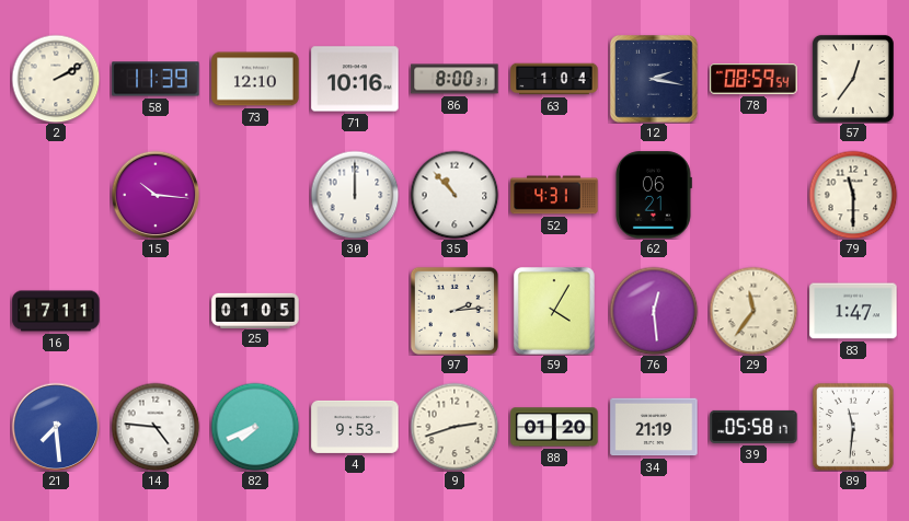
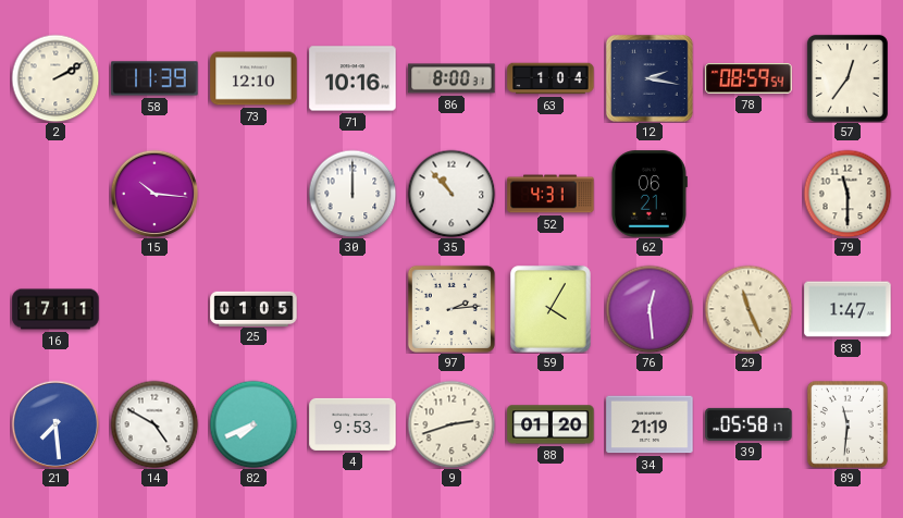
29: 11:36 -> 11:26 (749, 309)
14: 4:46 -> 4:50 (154, 424)
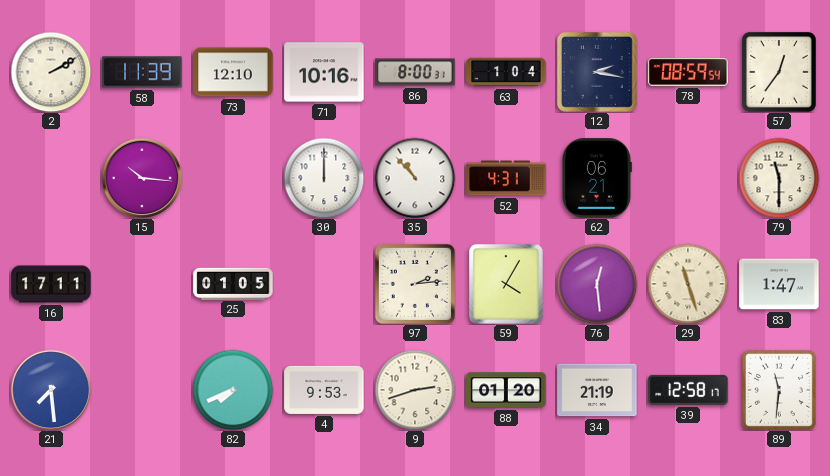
29: 11:26 -> 11:27 (688, 284)
14: 4:50 -> none (154, 424)
39: 05:58 -> 12:58 (688, 390)
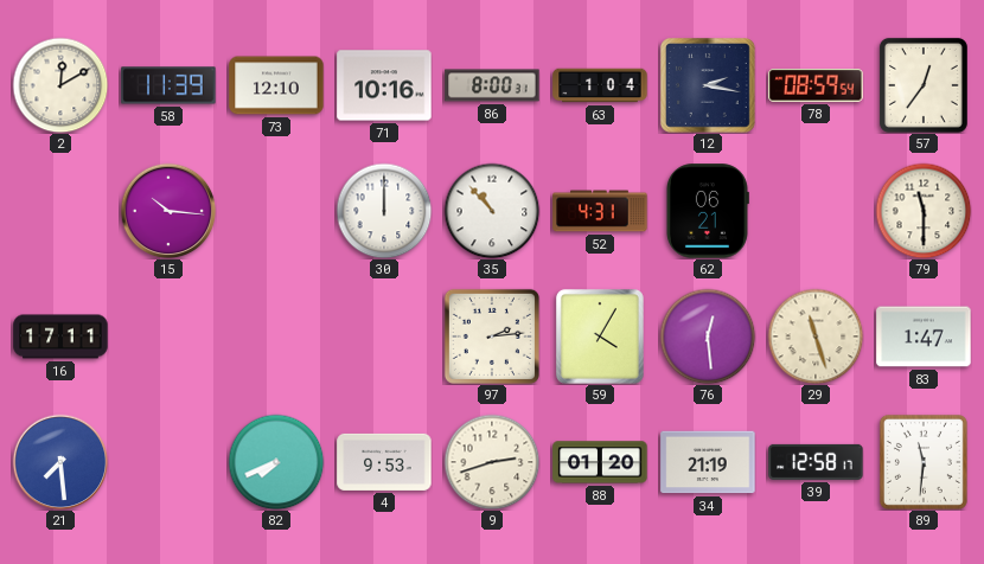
2: 2:10 -> 12:10 (60, 85)
25: 01:05 -> none (233, 283)
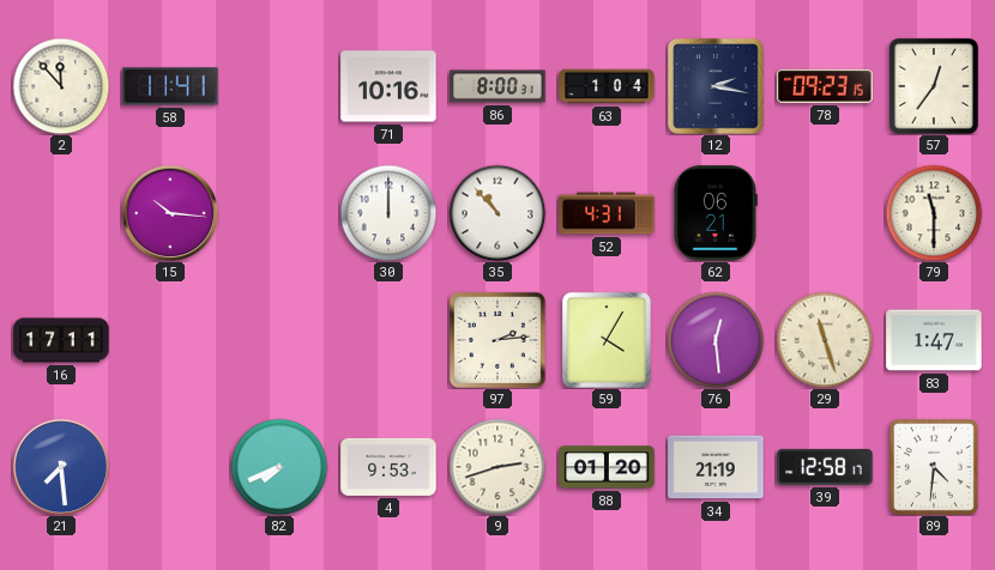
2: 12:10 -> 11:53 (61, 86)
58: 11:39 -> 11:41 (170, 86)
73: 12:10 -> none (276, 85)
78: 08:59 -> 09:23 (825, 86)
89: 11:31 -> 4:31 (934, 467)
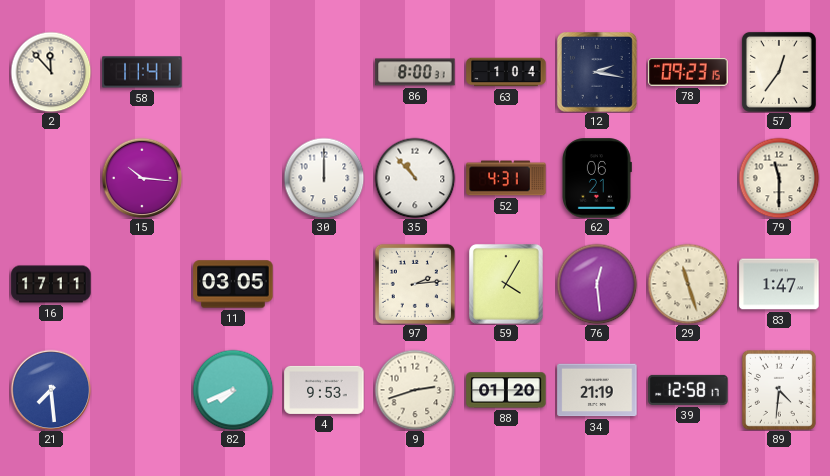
71: 10:16 -> none (388, 86)
11: none -> 03:05 (233, 284)
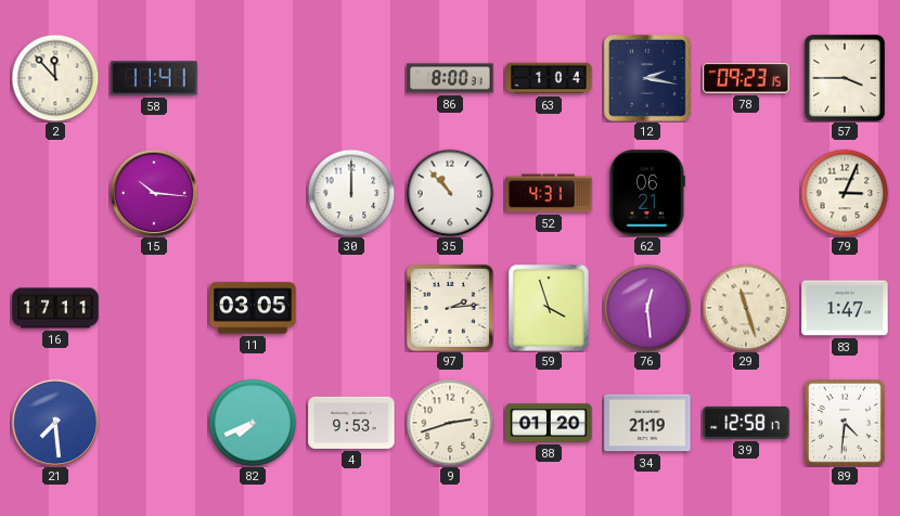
57: 12:36 -> 3:45 (845, 78)
79: 11:30 -> 3:04 (845, 193)
59: 4:05 -> 3:57 (549, 308)
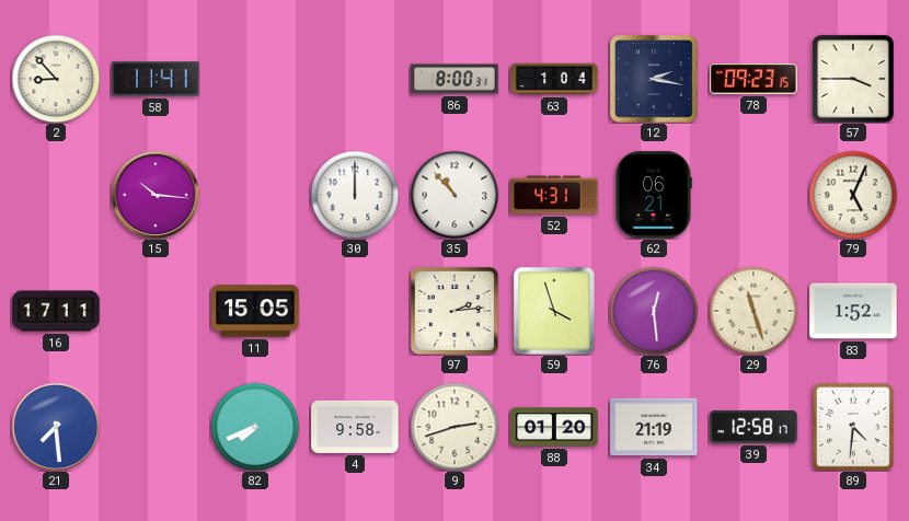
2: 11:53 -> 8:53 (56, 79)
79: 3:04 -> 5:04 (853, 195)
11: 03:05 -> 15:05 (255, 311)
83: 1:47 -> 1:52 (853, 311)
4: 9:53 -> 9:58 (355, 427)
